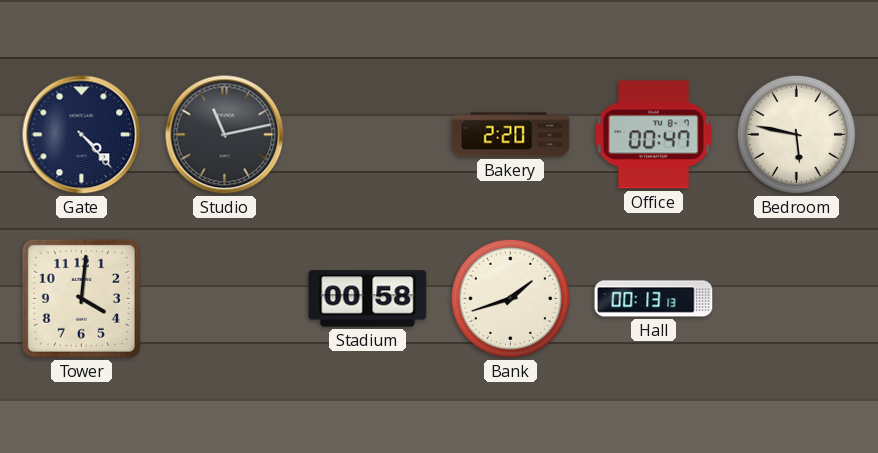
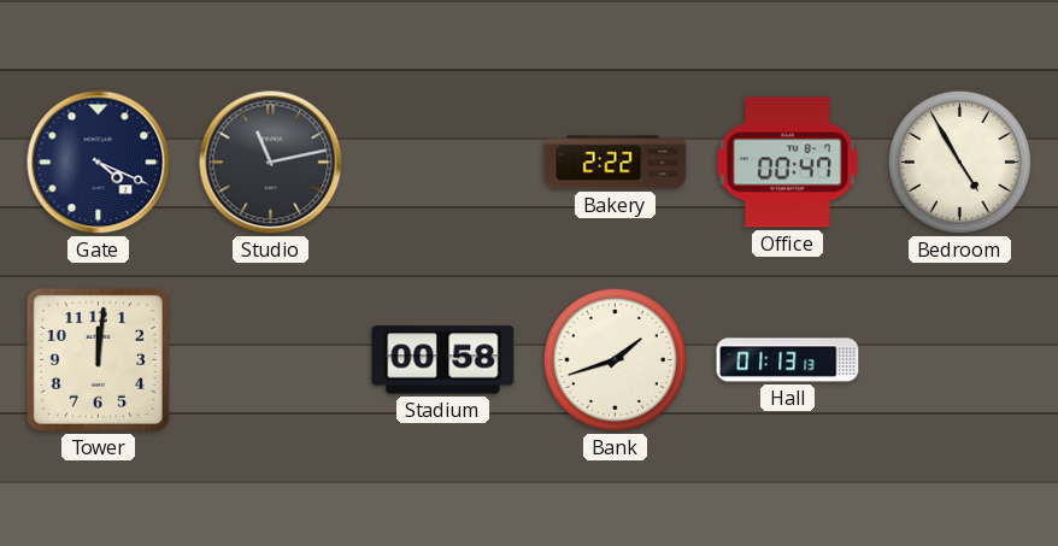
Gate: 4:23 -> 4:19 (99, 163)
Bakery: 2:20 -> 2:22 (616, 163)
Bedroom: 5:47 -> 4:55 (959, 162)
Tower: 4:01 -> 12:01 (98, 359)
Hall: 00:13 -> 01:13 (788, 360)
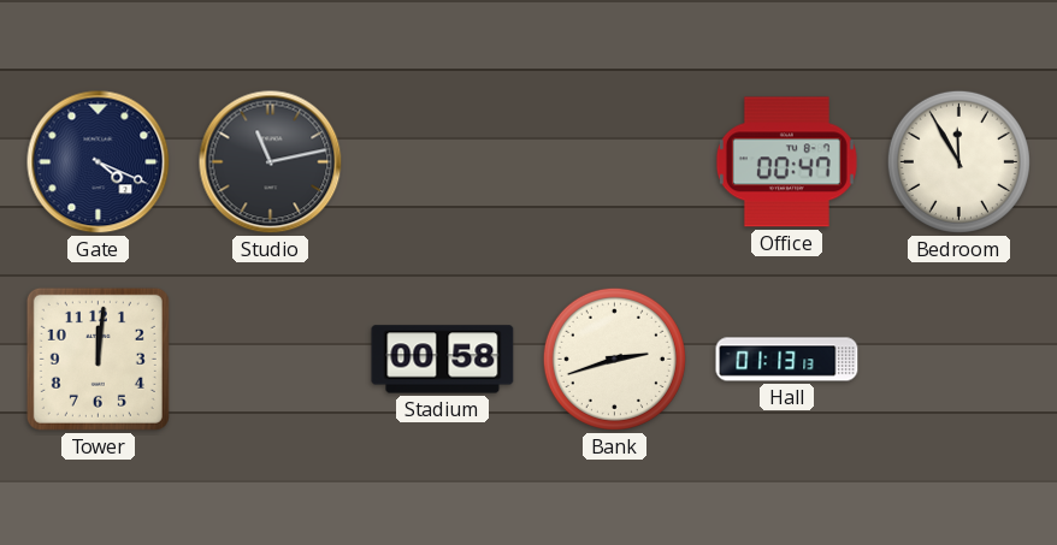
Bakery: 2:22 -> none (616, 163)
Bedroom: 4:55 -> 11:55 (958, 161)
Bank: 1:42 -> 2:42 (614, 359)
